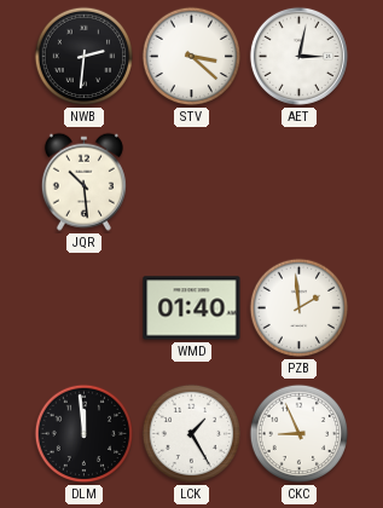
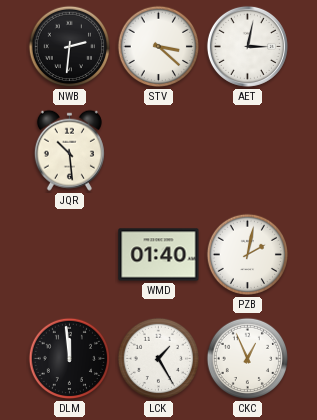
PZB: 1:59 -> 2:02 (248, 255)
CKC: 8:56 -> 12:56 (248, 359)
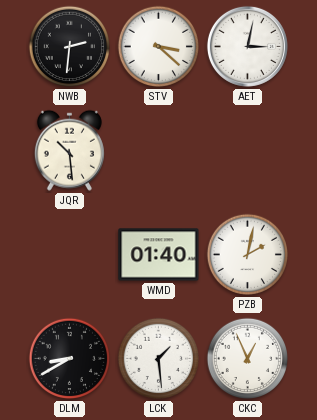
DLM: 11:59 -> 8:40 (70, 359)
LCK: 1:25 -> 1:29 (159, 359)
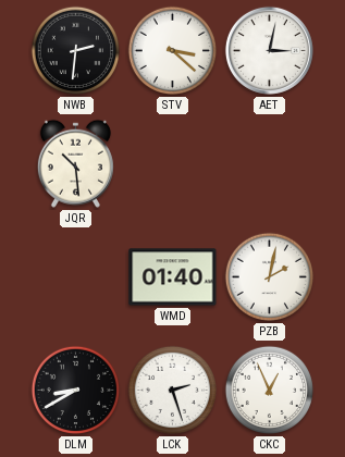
LCK: 1:29 -> 2:27 (173, 391)
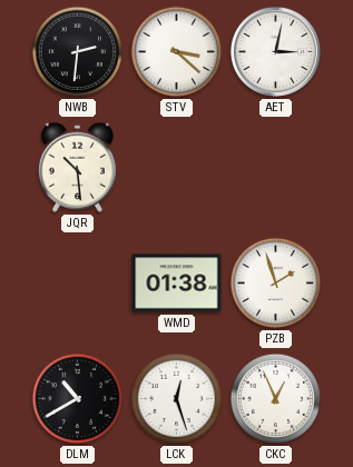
WMD: 01:40 -> 01:38 (177, 284)
PZB: 2:02 -> 1:57 (276, 284)
DLM: 8:40 -> 10:40 (78, 399)
LCK: 2:27 -> 12:27 (177, 399)
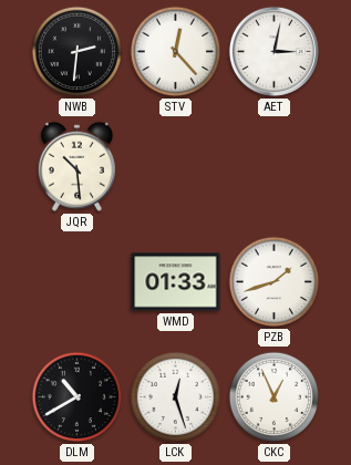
STV: 3:22 -> 12:23 (176, 52)
WMD: 01:38 -> 01:33 (176, 282)
PZB: 1:57 -> 1:42 (275, 282)
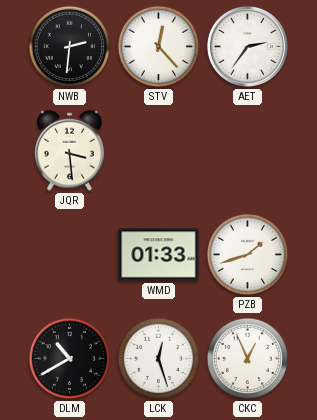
AET: 3:02 -> 2:36 (247, 46)
JQR: 10:29 -> 3:29 (69, 150)
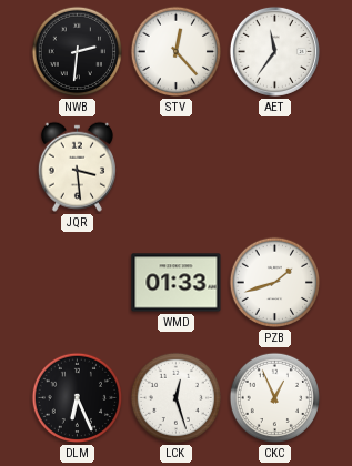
AET: 2:36 -> 11:36 (274, 51)
DLM: 10:40 -> 6:26 (78, 398)
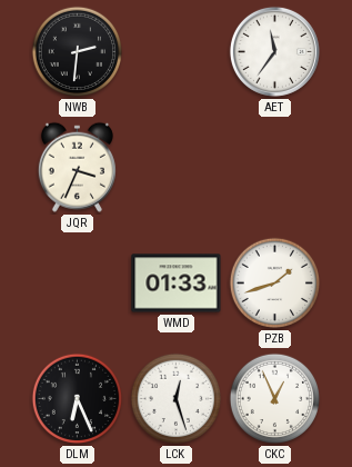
STV: 12:23 -> none (177, 52)
JQR: 3:29 -> 3:34 (77, 167)
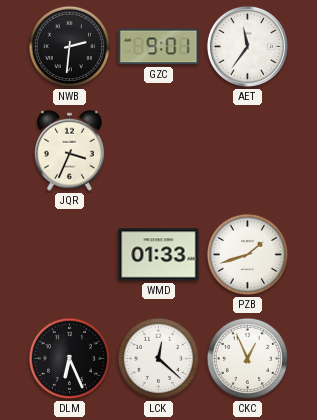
GZC: none -> 9:01 (159, 47)
LCK: 12:27 -> 12:22 (159, 359)
